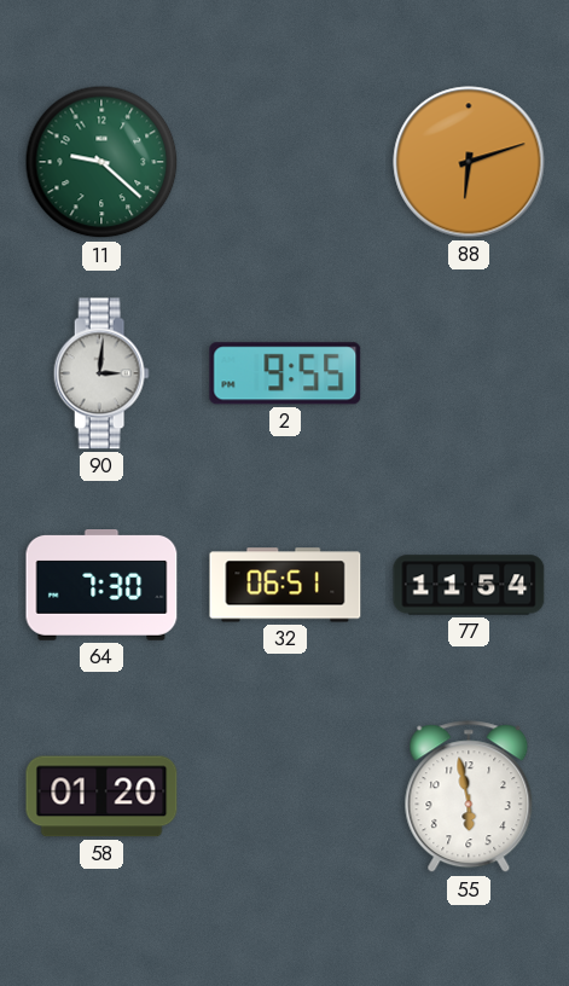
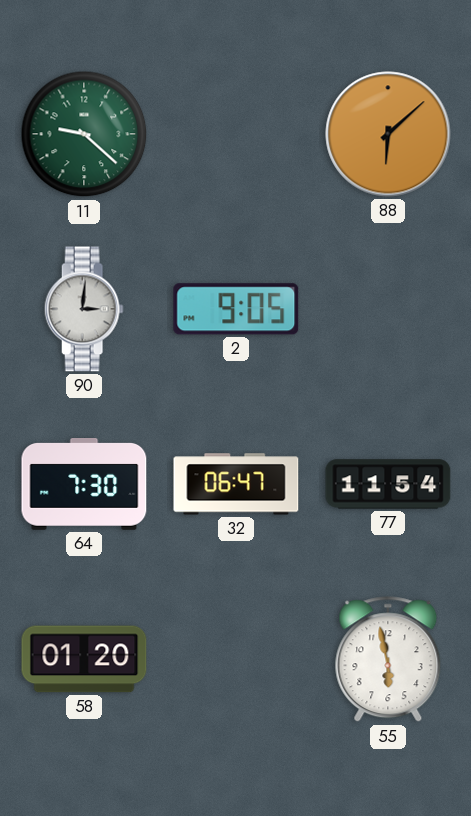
88: 6:12 -> 6:08 (388, 134)
2: 9:55 -> 9:05 (236, 309)
32: 06:51 -> 06:47 (236, 484)
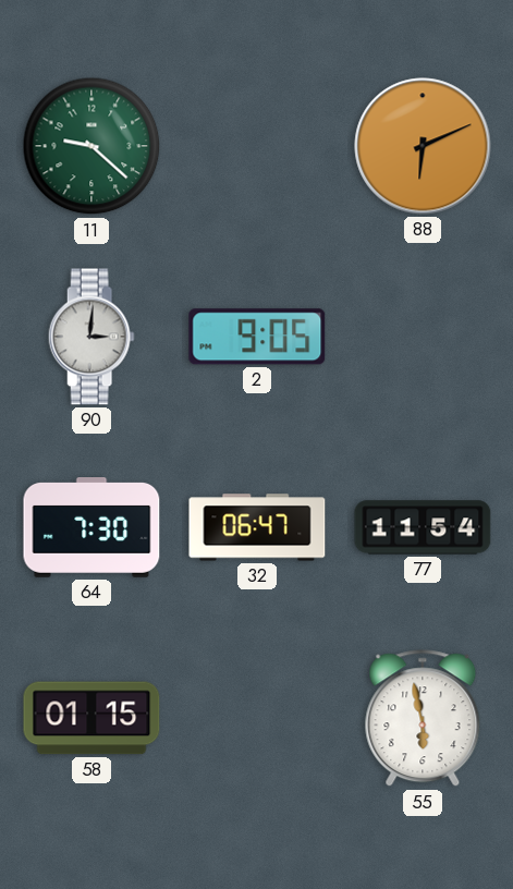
88: 6:08 -> 6:11 (423, 146)
58: 01:20 -> 01:15 (91, 718)
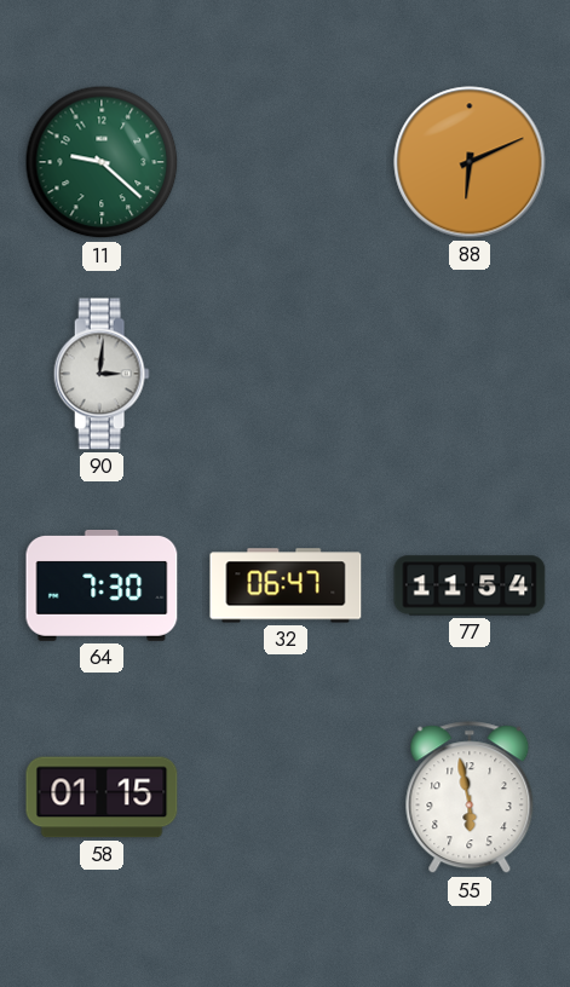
2: 9:05 -> none (257, 337)
